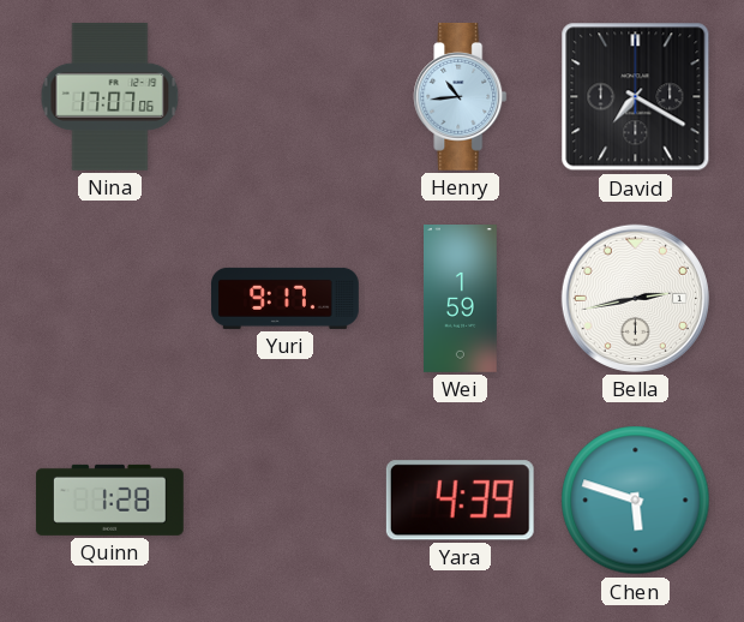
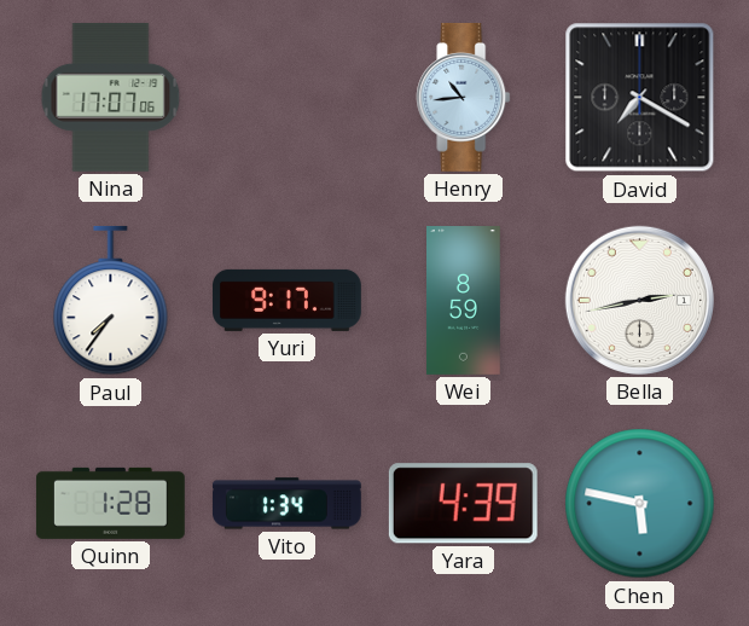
Paul: none -> 7:36 (111, 301)
Wei: 1:59 -> 8:59 (464, 301)
Vito: none -> 1:34 (286, 504)
Chen: 5:48 -> 5:47 (640, 504)
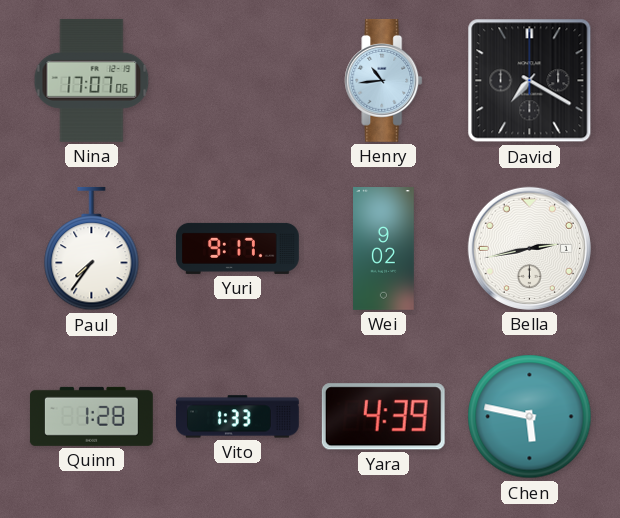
Wei: 8:59 -> 9:02 (384, 249)
Vito: 1:34 -> 1:33 (237, 417)
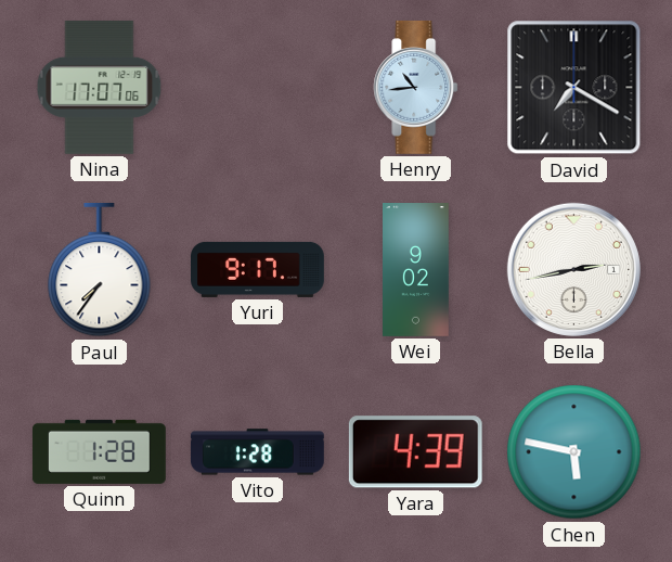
Vito: 1:33 -> 1:28 (257, 452)
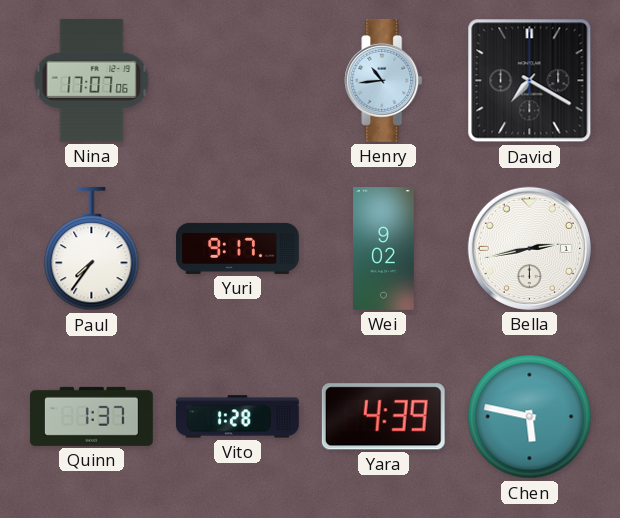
Quinn: 1:28 -> 1:37 (91, 416)
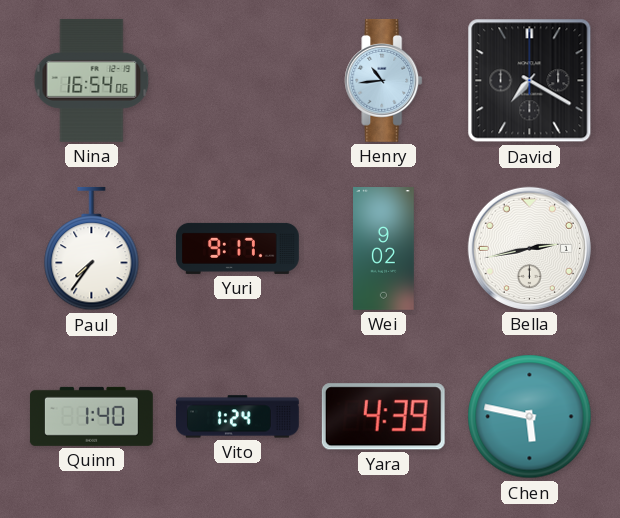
Nina: 17:07 -> 16:54 (92, 80)
Quinn: 1:37 -> 1:40 (91, 416)
Vito: 1:28 -> 1:24 (237, 417)
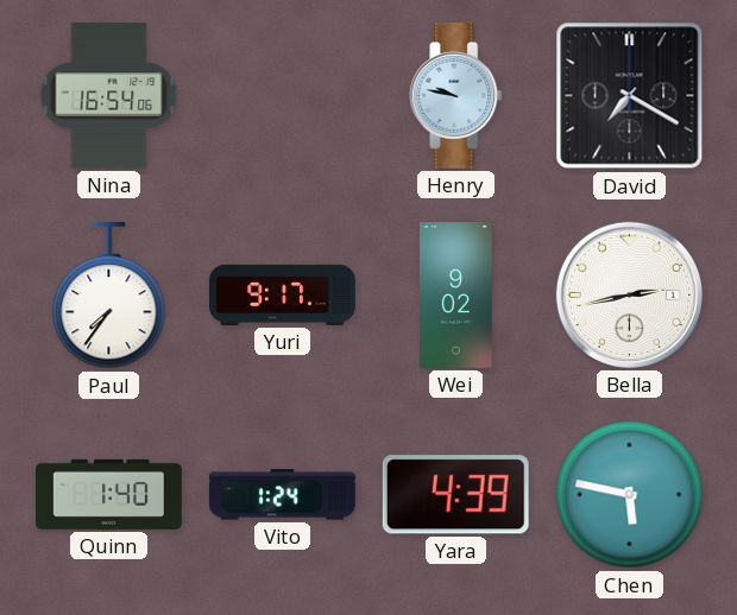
Henry: 10:44 -> 9:47 (456, 95)
